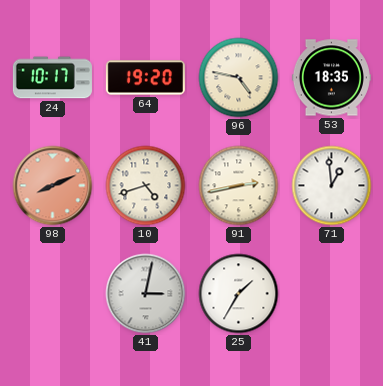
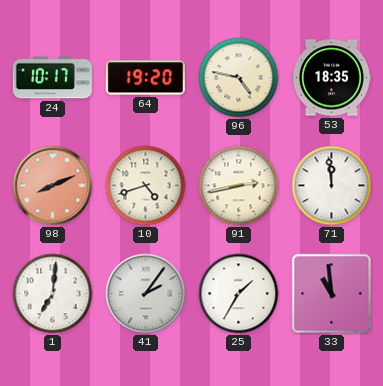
71: 12:59 -> 11:59 (332, 186)
1: none -> 7:01 (53, 294)
41: 3:02 -> 2:06 (146, 294)
33: none -> 10:59 (332, 294)
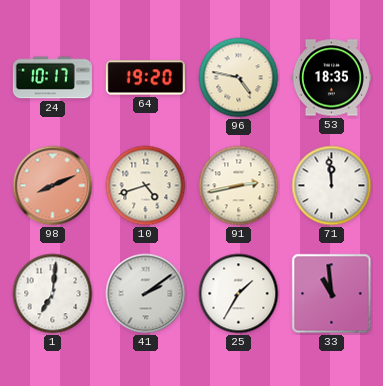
41: 2:06 -> 2:09 (146, 294)
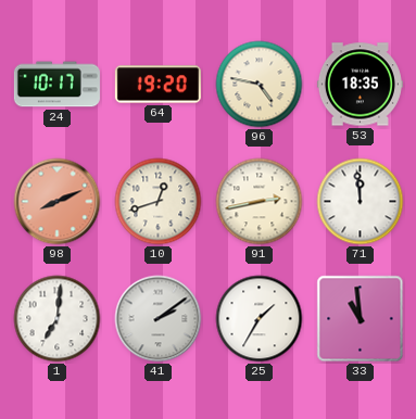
10: 4:42 -> 12:42 (159, 202)
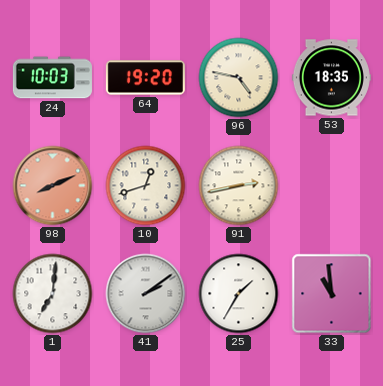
24: 10:17 -> 10:03 (52, 78)
71: 11:59 -> none (361, 202)
